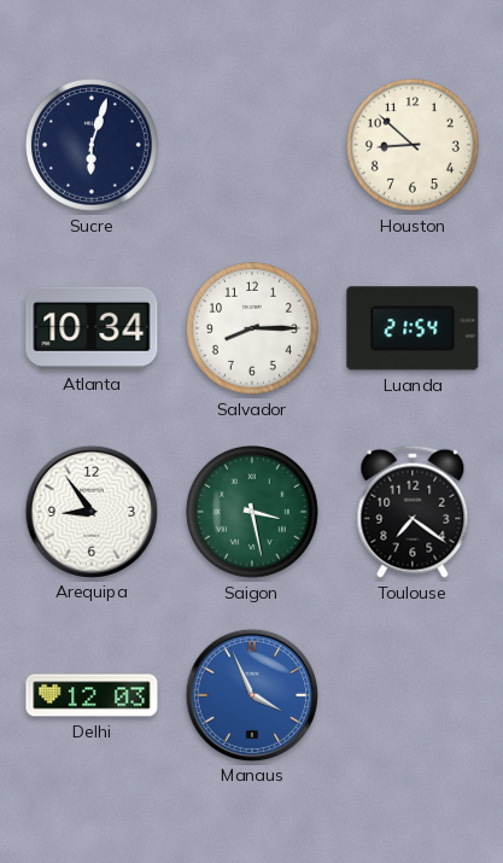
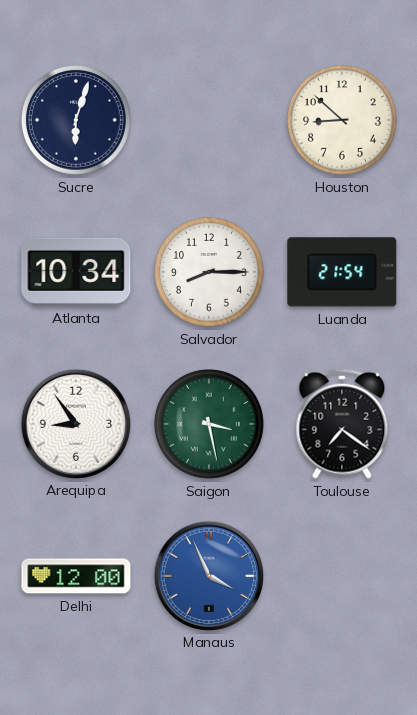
Delhi: 12:03 -> 12:00 (76, 576)
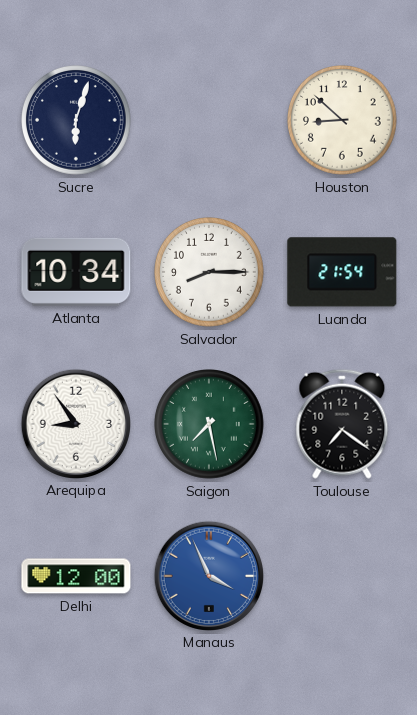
Saigon: 3:28 -> 7:28 (210, 425)
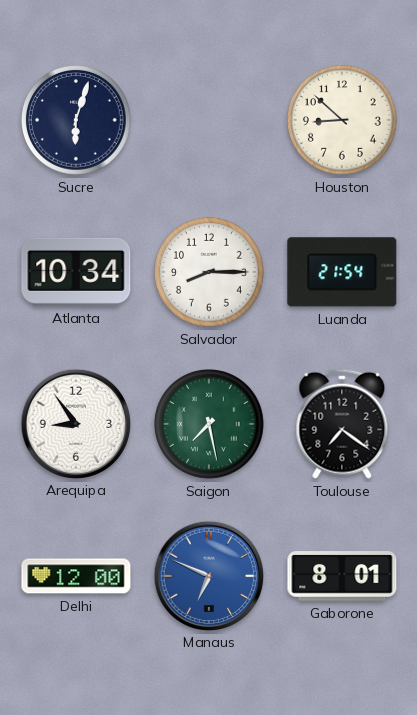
Manaus: 3:56 -> 6:49 (208, 575)
Gaborone: none -> 8:01 (342, 576)
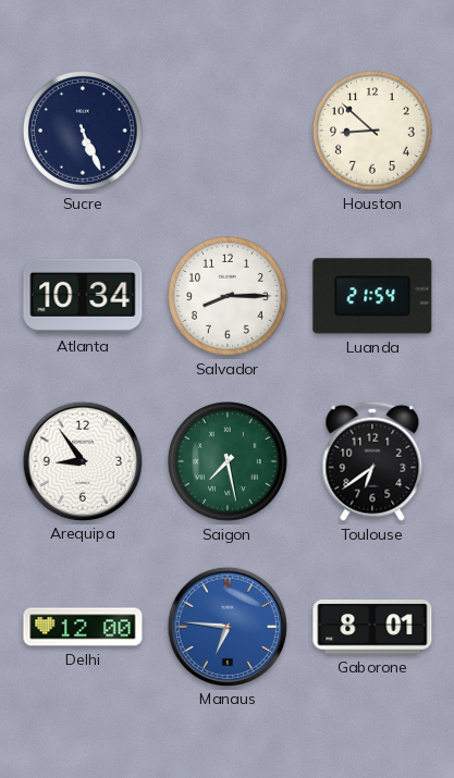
Sucre: 6:03 -> 5:26 (84, 132)
Toulouse: 7:21 -> 6:39 (372, 461)
Manaus: 6:49 -> 6:46 (226, 626)
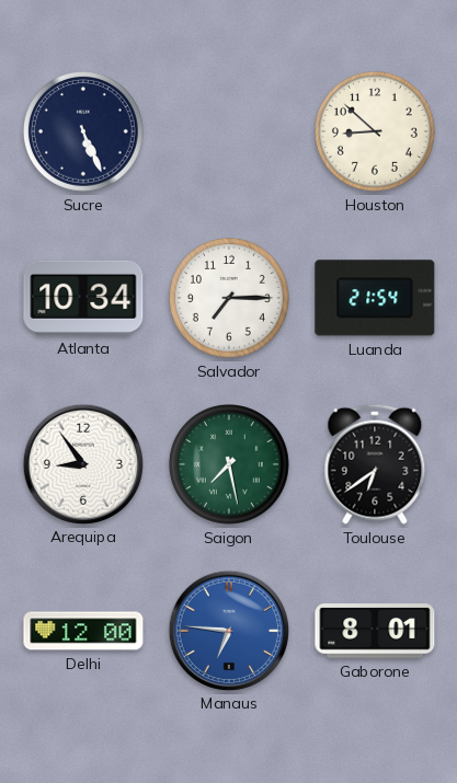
Salvador: 8:15 -> 7:15 (230, 299)
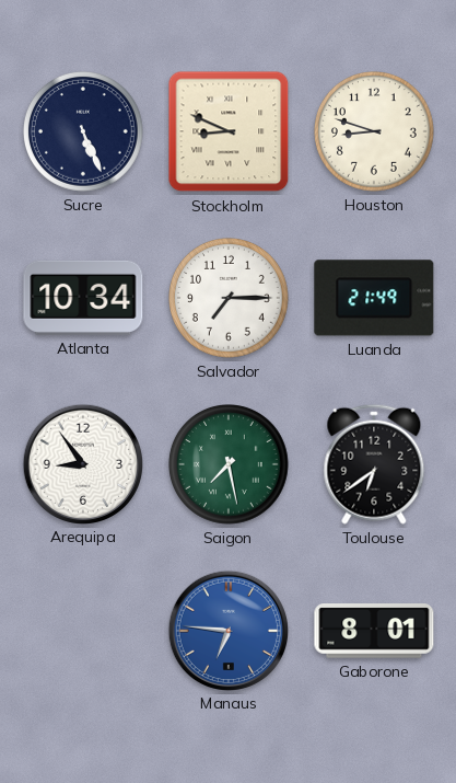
Stockholm: none -> 8:49 (229, 131)
Houston: 8:52 -> 8:48 (375, 133)
Luanda: 21:54 -> 21:49 (374, 298)
Delhi: 12:00 -> none (83, 631)
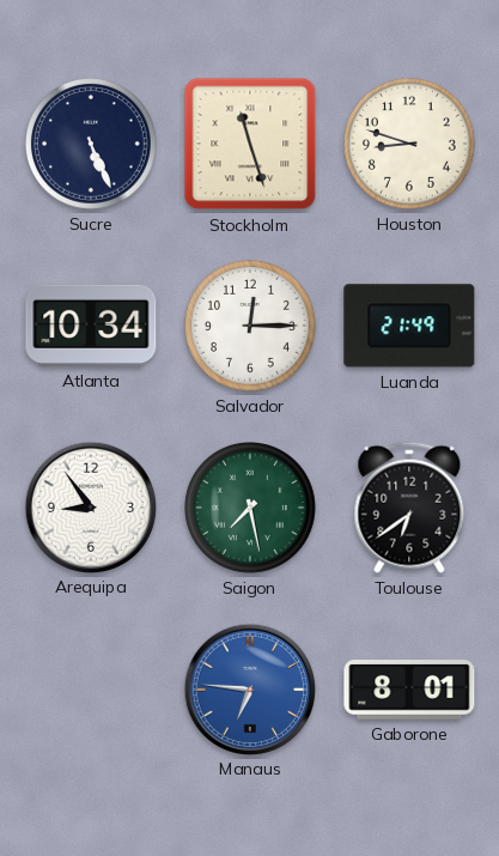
Stockholm: 8:49 -> 11:27 (250, 144)
Salvador: 7:15 -> 12:15 (251, 327)
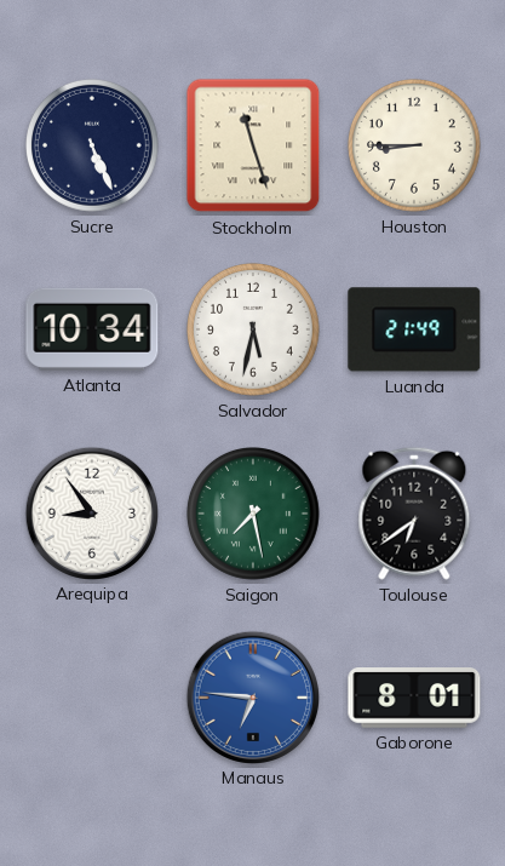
Houston: 8:48 -> 8:45 (415, 147)
Salvador: 12:15 -> 5:32 (254, 331)
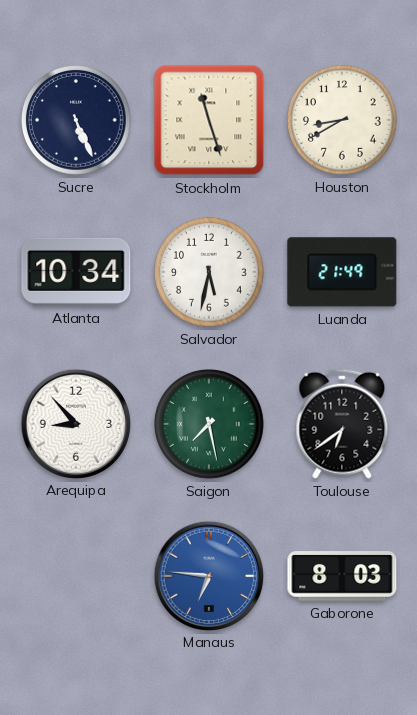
Houston: 8:45 -> 8:40 (343, 121)
Arequipa: 8:54 -> 8:53 (75, 423)
Gaborone: 8:01 -> 8:03 (342, 576)
